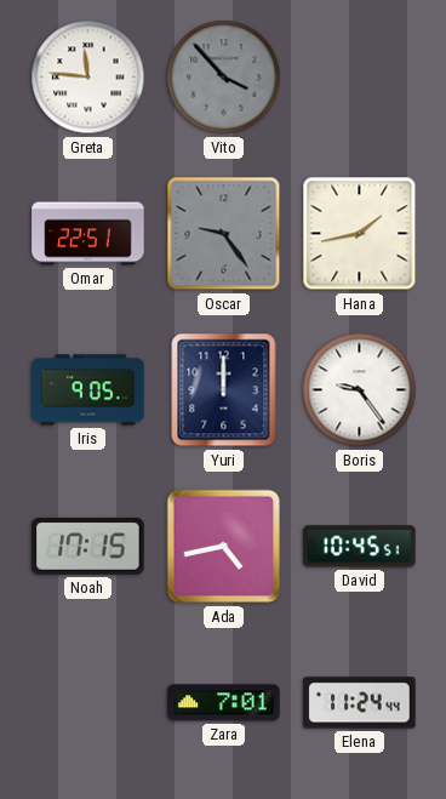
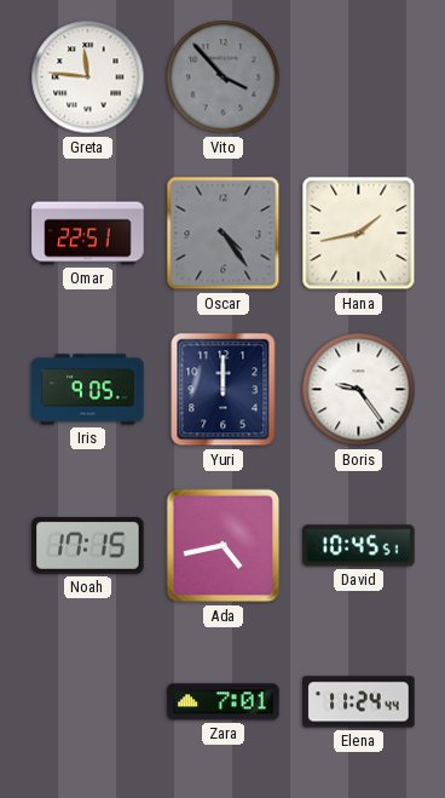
Oscar: 9:24 -> 4:24 (224, 234)
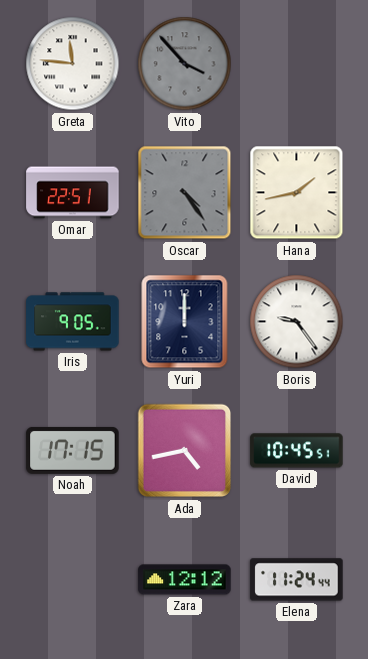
Zara: 7:01 -> 12:12 (185, 580)
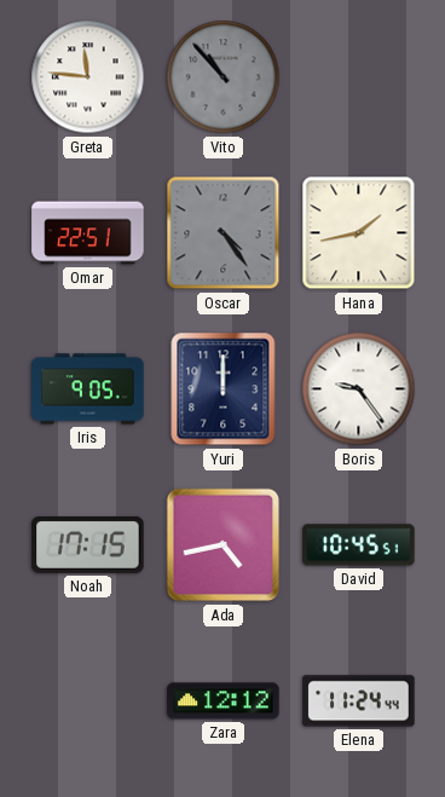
Vito: 3:53 -> 10:53 (224, 77)
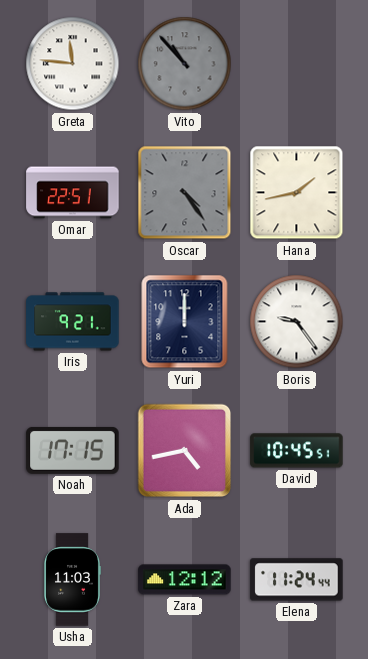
Iris: 9:05 -> 9:21 (73, 322)
Usha: none -> 11:03 (72, 580)
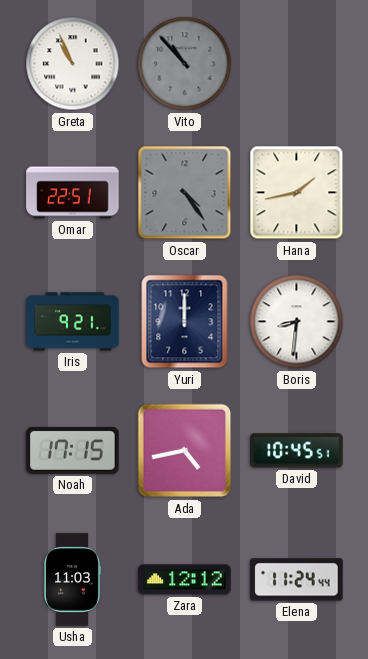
Greta: 11:46 -> 10:56 (73, 64)
Boris: 9:24 -> 8:31 (297, 322)
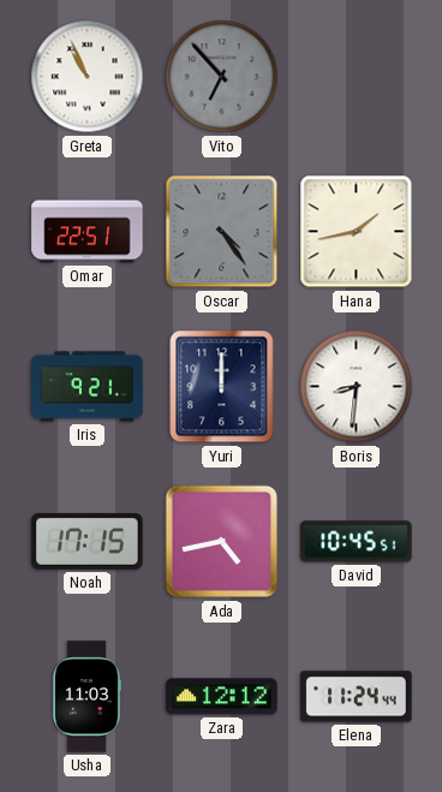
Vito: 10:53 -> 6:53 (222, 77)
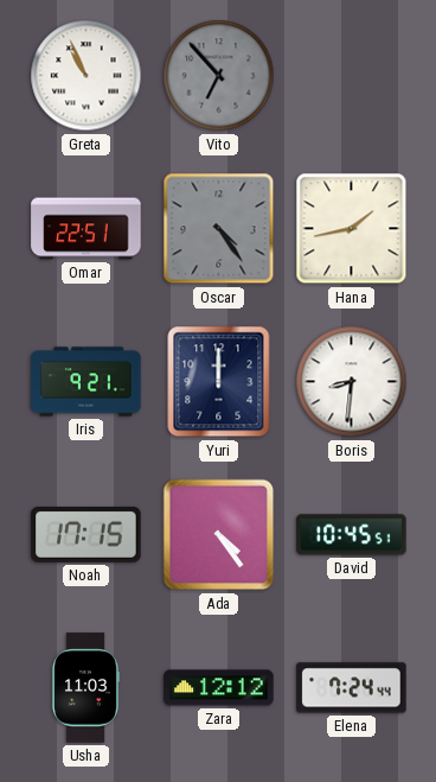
Ada: 4:43 -> 4:24 (219, 535)
Elena: 11:24 -> 7:24 (352, 688)
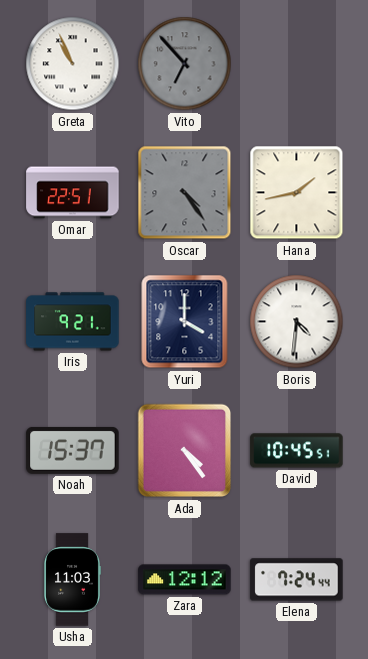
Yuri: 12:00 -> 4:00 (185, 322)
Boris: 8:31 -> 4:31 (297, 322)
Noah: 17:15 -> 15:37 (73, 450)
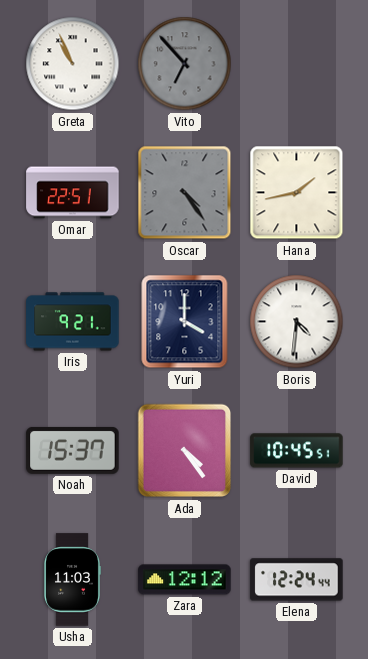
Elena: 7:24 -> 12:24 (297, 580)
